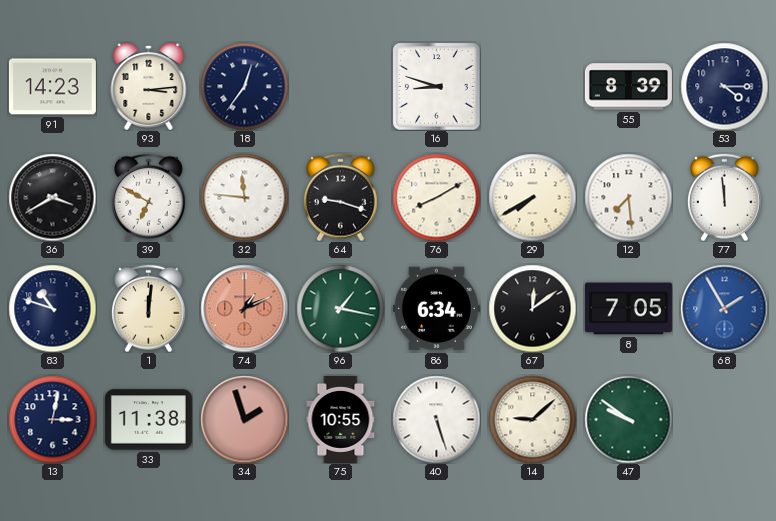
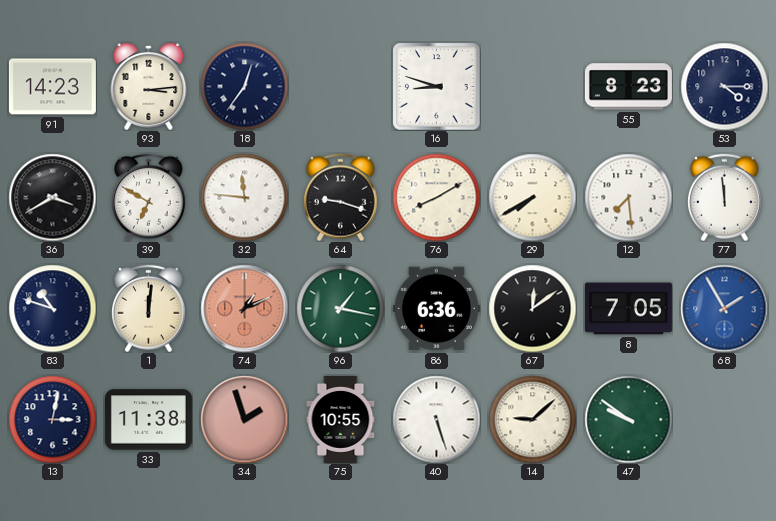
55: 8:39 -> 8:23 (628, 87)
86: 6:34 -> 6:36 (436, 309)
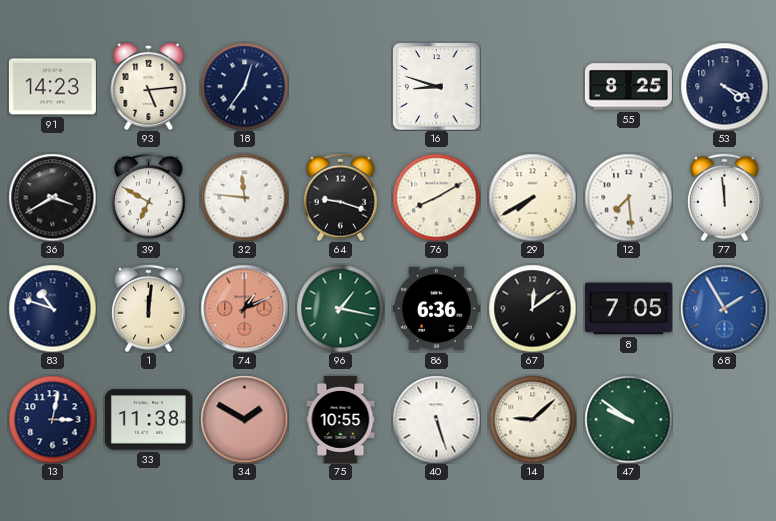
93: 3:14 -> 5:14 (149, 87)
55: 8:23 -> 8:25 (628, 87)
53: 4:15 -> 4:19 (724, 86)
34: 1:57 -> 1:50 (244, 419)
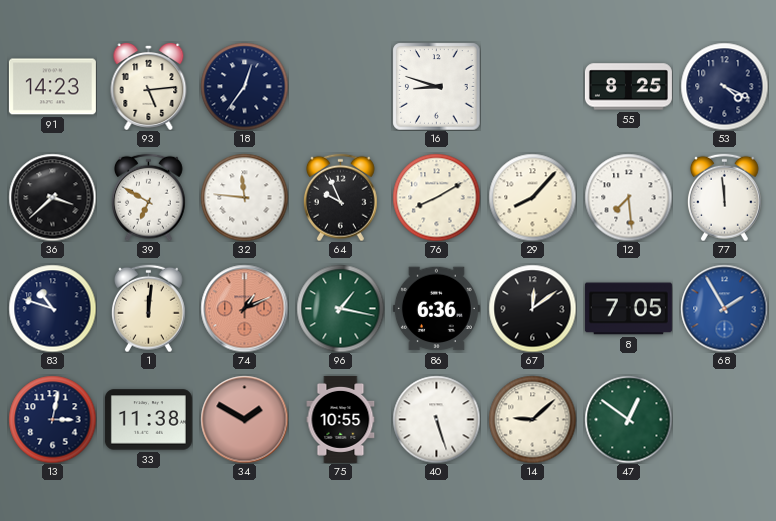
36: 3:40 -> 3:38 (52, 197)
64: 9:18 -> 9:56 (340, 197)
29: 7:40 -> 8:07 (532, 197)
47: 9:51 -> 12:51 (628, 419)
